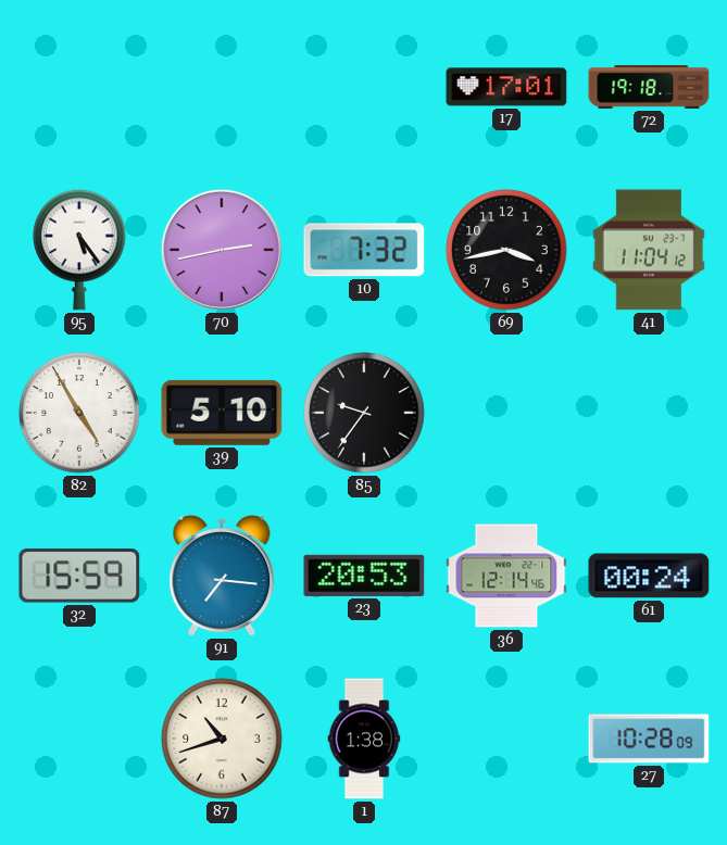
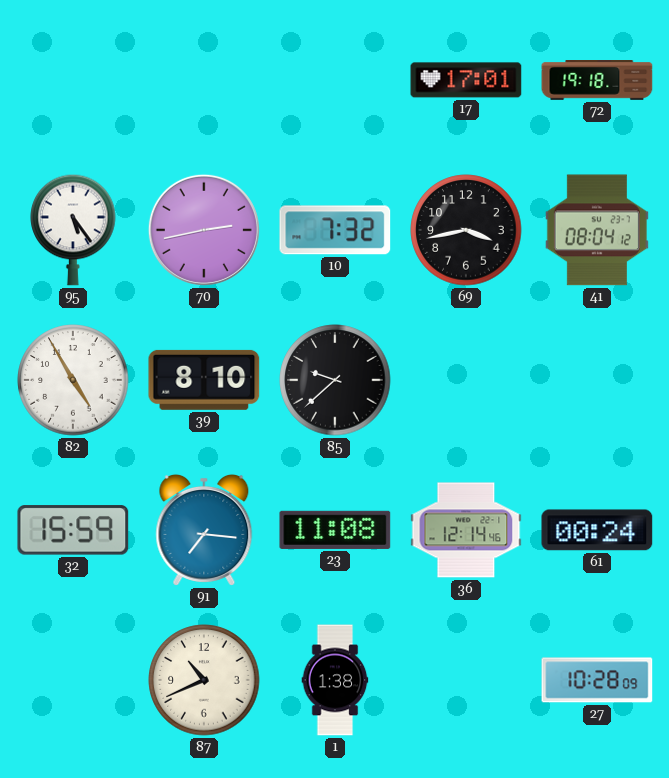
41: 11:04 -> 08:04 (597, 230)
39: 5:10 -> 8:10 (204, 380)
85: 9:36 -> 9:38 (335, 380)
23: 20:53 -> 11:08 (335, 530)
87: 10:42 -> 10:41 (204, 680)
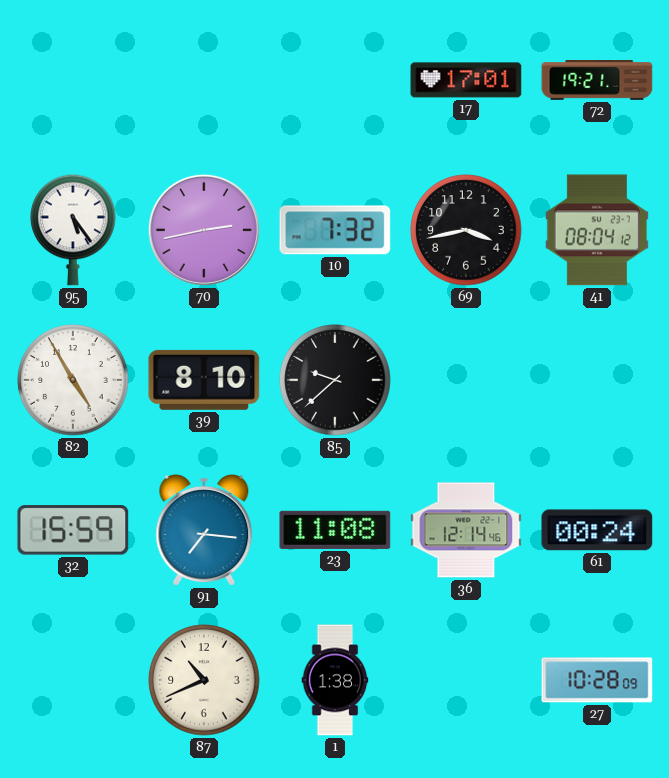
72: 19:18 -> 19:21 (597, 81)
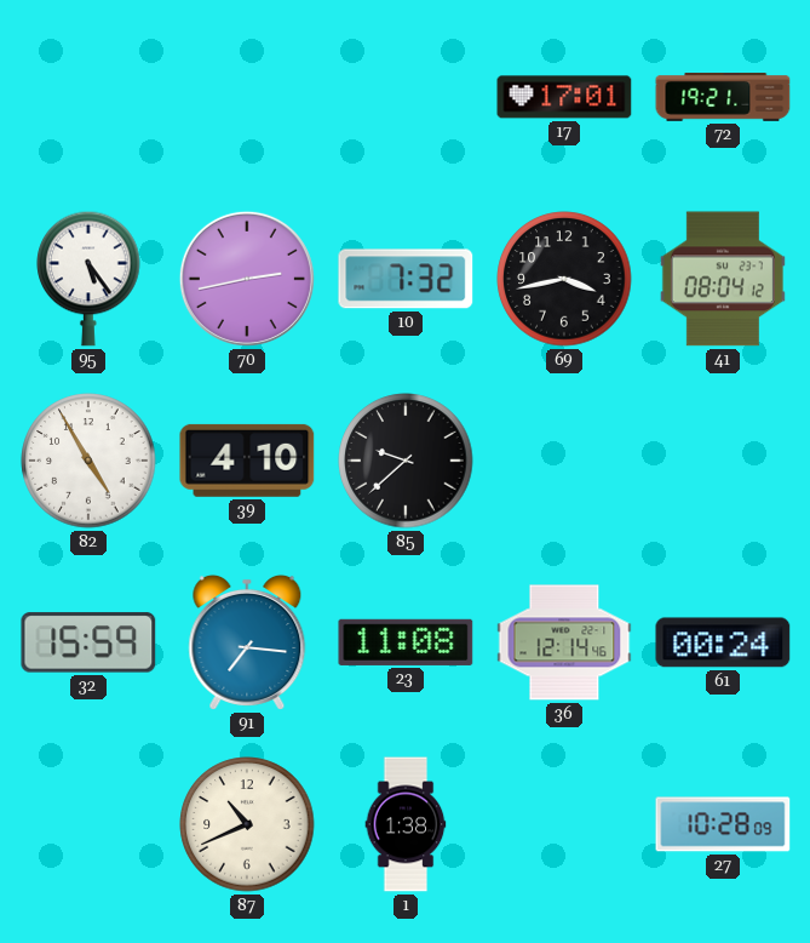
39: 8:10 -> 4:10 (247, 461)
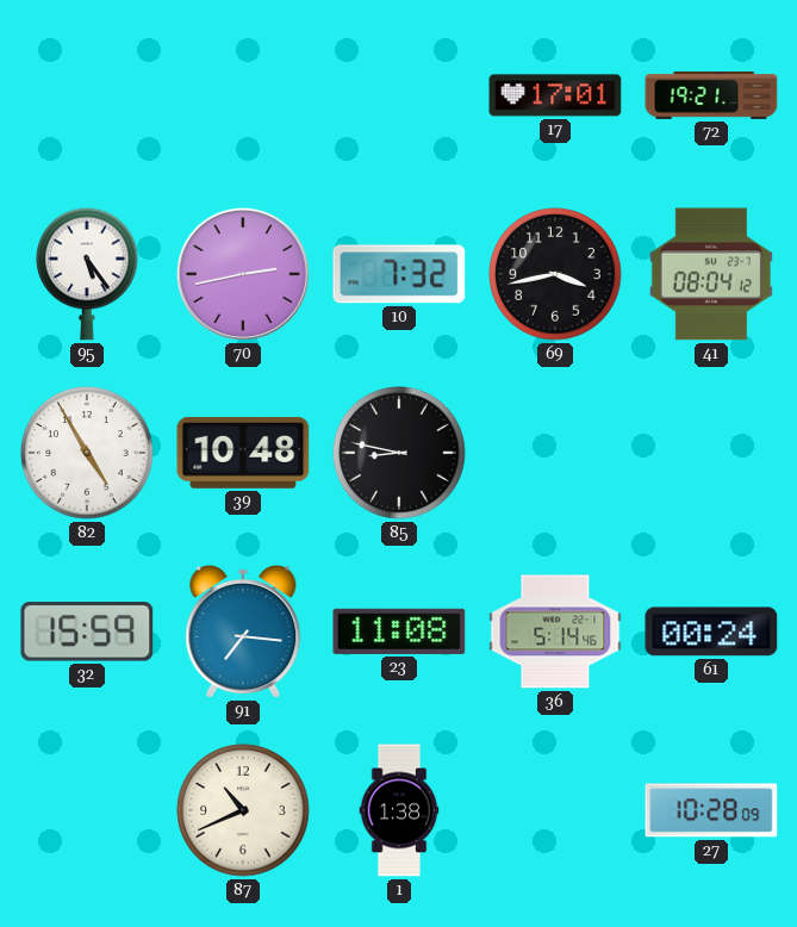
39: 4:10 -> 10:48 (243, 453)
85: 9:38 -> 8:47 (399, 453)
36: 12:14 -> 5:14 (555, 632)
